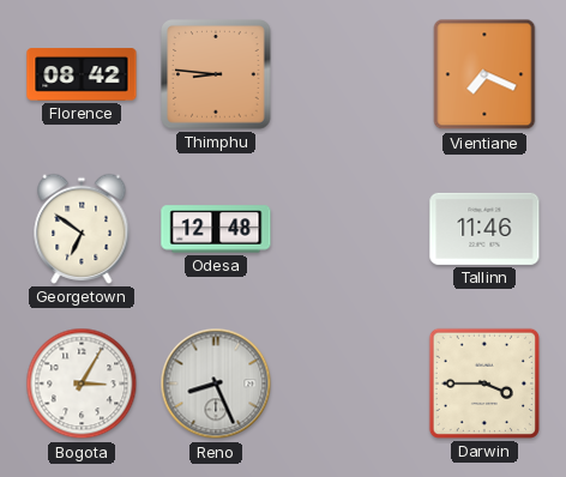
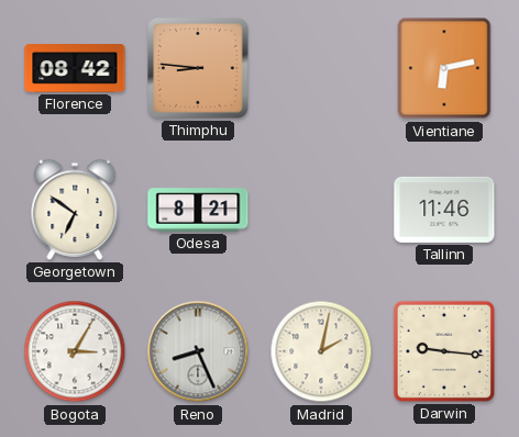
Vientiane: 7:19 -> 6:13 (444, 68)
Odesa: 12:48 -> 8:21 (198, 210)
Madrid: none -> 2:02 (321, 351)
Darwin: 3:45 -> 9:16 (444, 351)
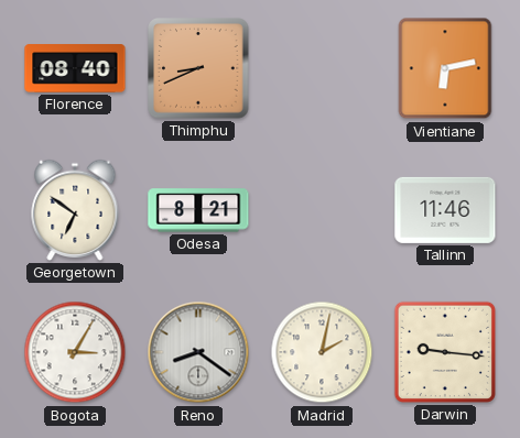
Florence: 08:42 -> 08:40 (75, 68)
Thimphu: 8:46 -> 8:41 (198, 68)
Reno: 8:26 -> 8:21 (198, 352)
